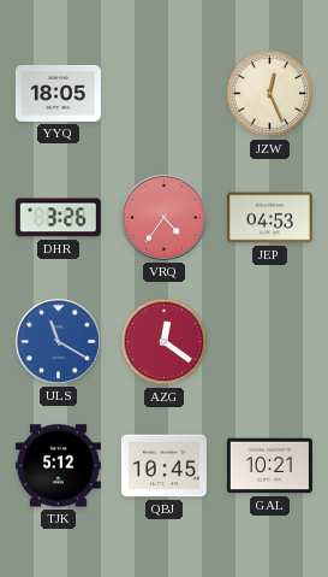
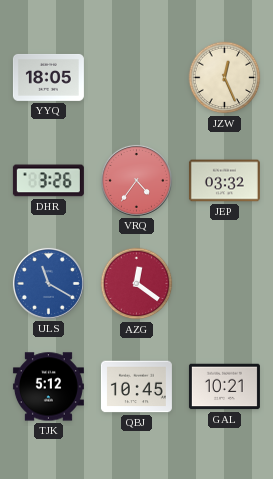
JEP: 04:53 -> 03:32 (224, 181)
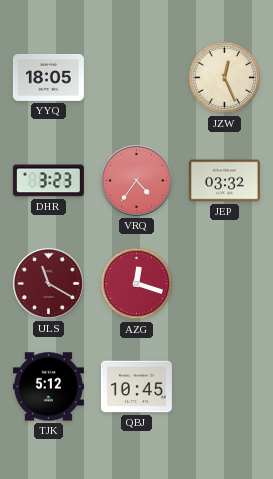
DHR: 3:26 -> 3:23 (48, 181)
ULS dial: blue -> burgundy (48, 283)
AZG: 12:21 -> 12:18 (137, 284)
GAL: 10:21 -> none (224, 387)
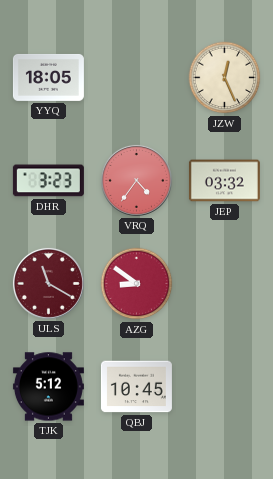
AZG: 12:18 -> 8:51 (137, 284)
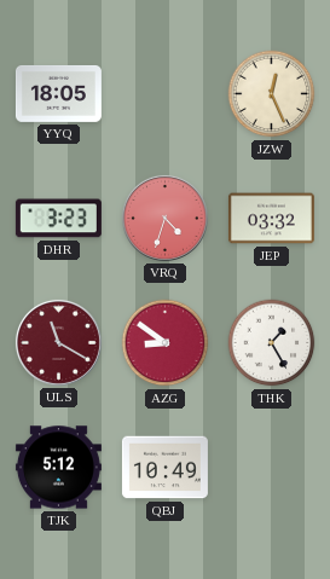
VRQ: 4:36 -> 4:33 (164, 218)
THK: none -> 1:25 (272, 343)
QBJ: 10:45 -> 10:49 (164, 468)
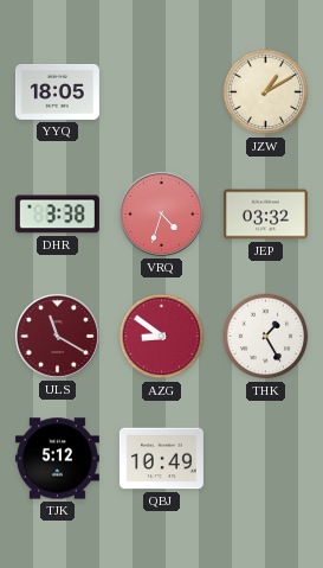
JZW: 12:26 -> 1:10 (266, 92)
DHR: 3:23 -> 3:38 (57, 215)
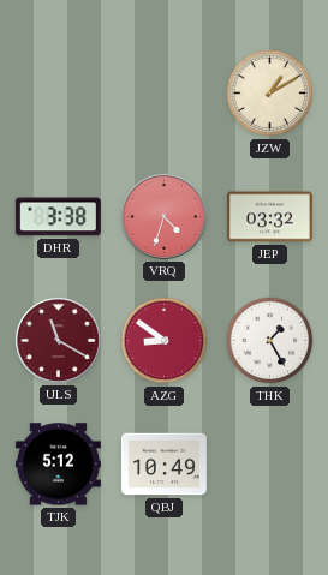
YYQ: 18:05 -> none (57, 91)
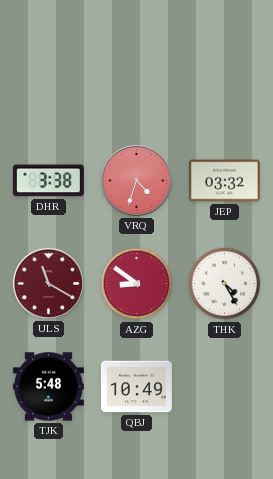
JZW: 1:10 -> none (270, 94)
THK: 1:25 -> 4:25 (225, 284)
TJK: 5:12 -> 5:48 (48, 387)
